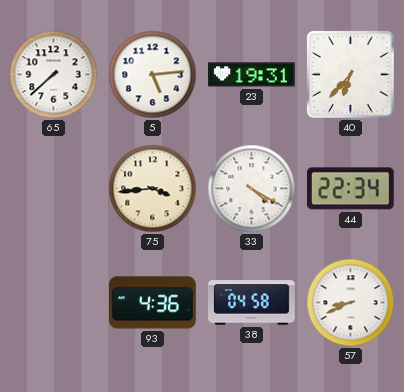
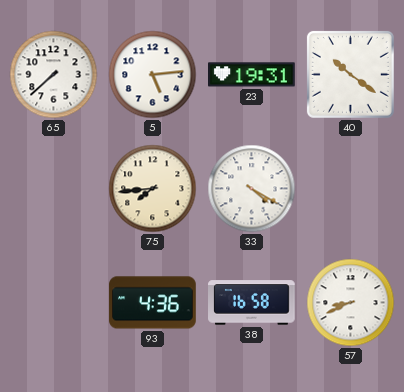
40: 6:37 -> 10:21 (350, 74)
75: 3:44 -> 7:44 (153, 189)
44: 22:34 -> none (350, 189)
38: 04:58 -> 16:58 (252, 303)
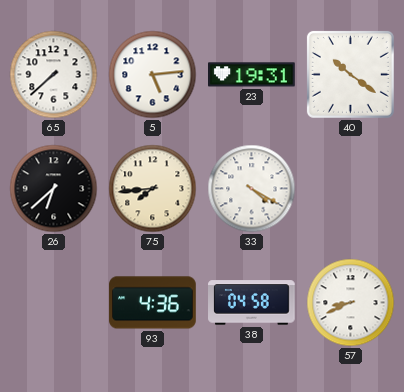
26: none -> 6:38 (54, 189)
38: 16:58 -> 04:58 (252, 303)
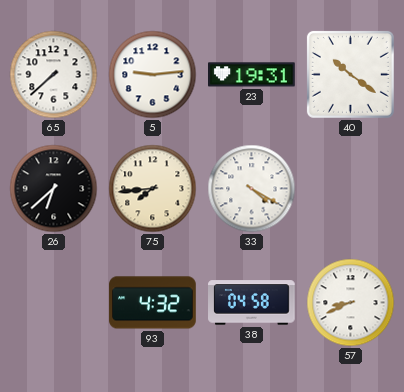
5: 5:14 -> 9:14 (153, 75)
93: 4:36 -> 4:32 (153, 303)
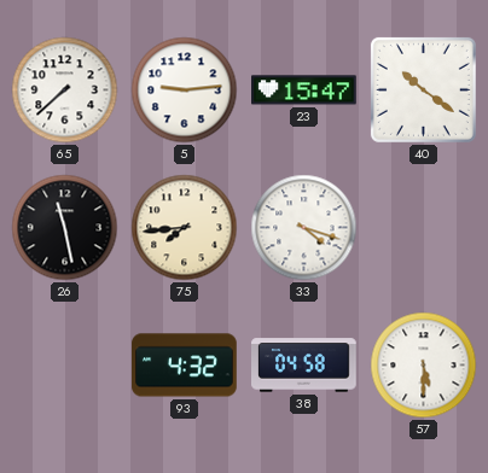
23: 19:31 -> 15:47 (304, 90)
26: 6:38 -> 11:28 (65, 228)
33: 4:20 -> 4:18 (304, 228)
57: 8:41 -> 5:30 (424, 366)
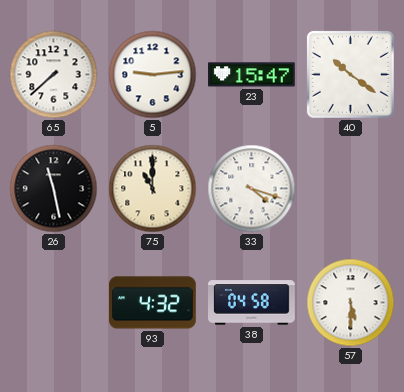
75: 7:44 -> 11:00 (153, 189)
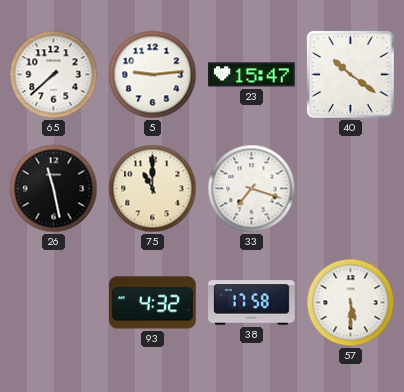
33: 4:18 -> 7:18 (252, 189)
38: 04:58 -> 17:58 (252, 303)
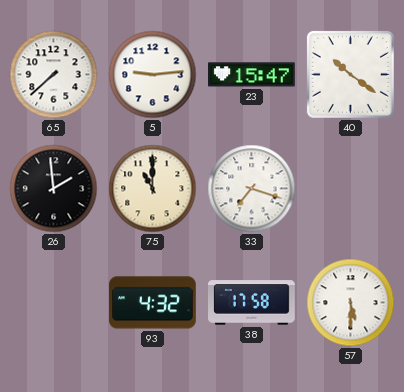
26: 11:28 -> 1:59 (54, 189)
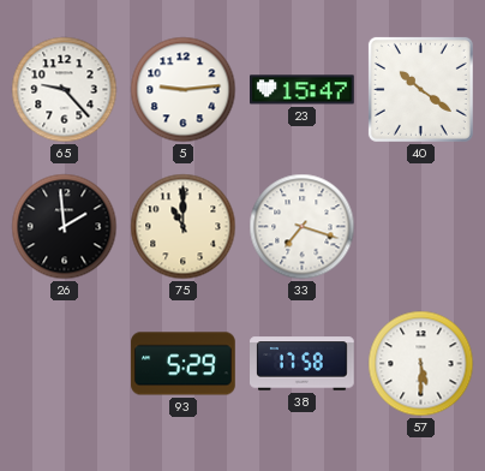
65: 7:38 -> 9:23 (65, 90)
93: 4:32 -> 5:29 (184, 364)
